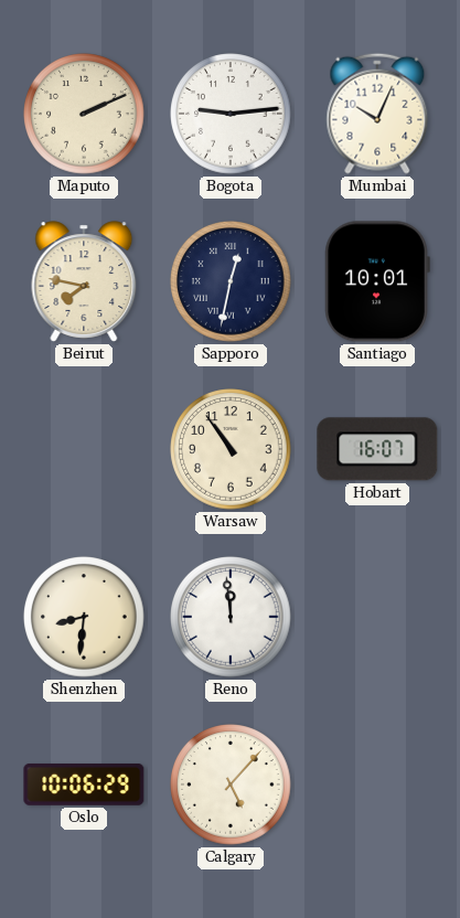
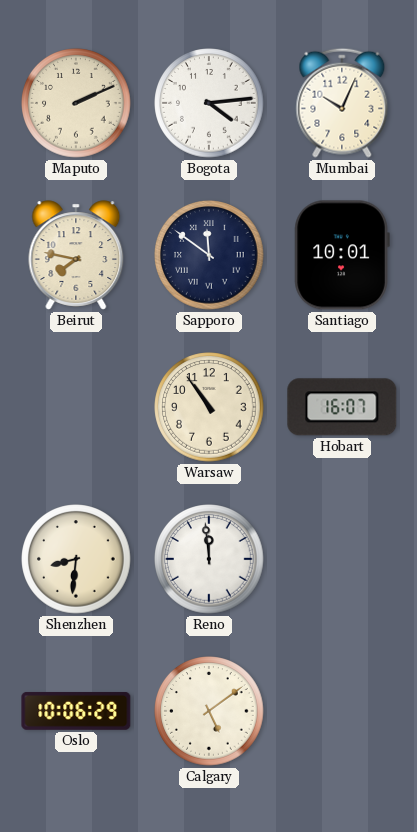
Bogota: 9:14 -> 4:14 (209, 103)
Sapporo: 12:32 -> 11:51 (209, 255)
Calgary: 5:07 -> 5:09 (209, 711)
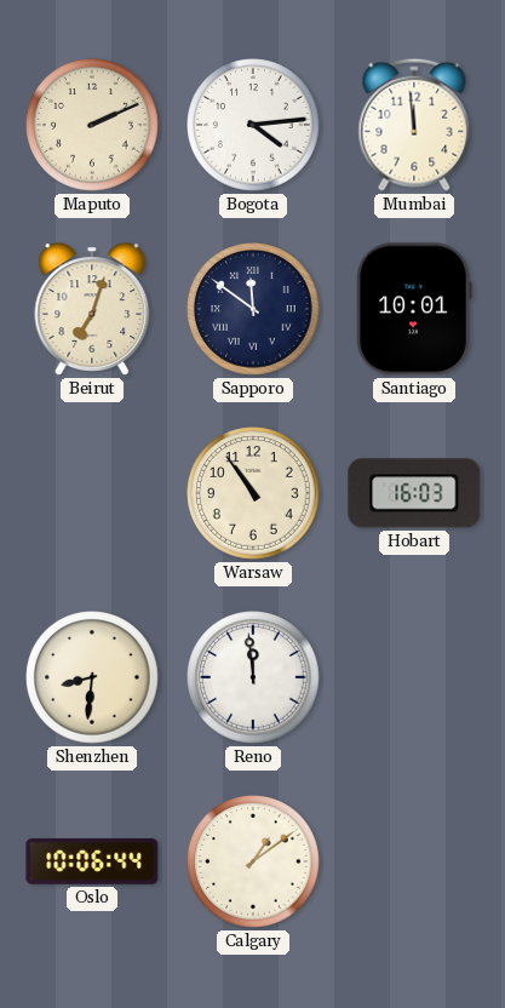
Mumbai: 10:04 -> 11:59 (414, 125)
Beirut: 7:47 -> 7:03 (92, 309)
Hobart: 16:07 -> 16:03 (414, 493)
Oslo: 10:06:29 -> 10:06:44 (92, 861)
Calgary: 5:09 -> 1:09 (253, 861)
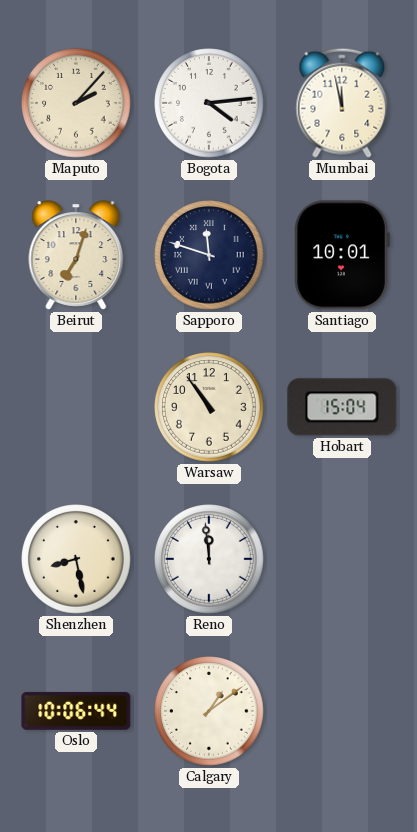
Maputo: 2:11 -> 2:07 (76, 103)
Mumbai: 11:59 -> 11:58 (342, 103)
Sapporo: 11:51 -> 11:48 (209, 255)
Hobart: 16:03 -> 15:04 (342, 407)
Shenzhen: 8:31 -> 8:28 (76, 559)
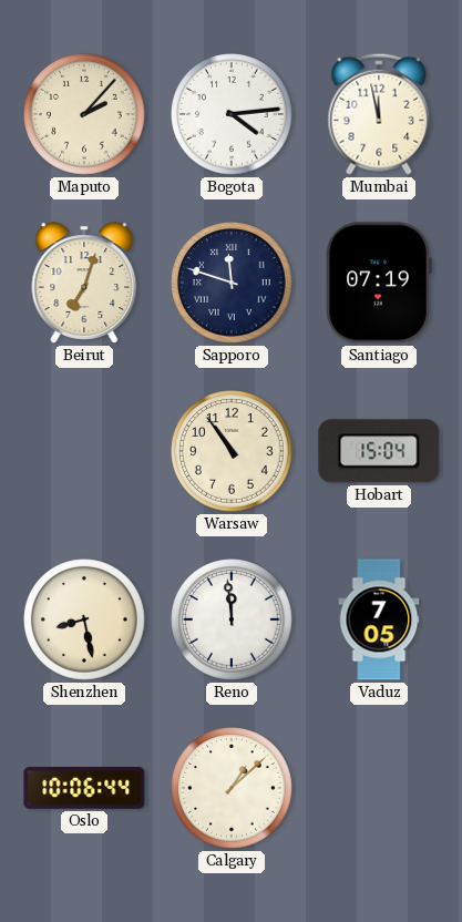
Santiago: 10:01 -> 07:19 (379, 283)
Vaduz: none -> 7:05 (379, 619)
Calgary: 1:09 -> 1:08 (232, 788)
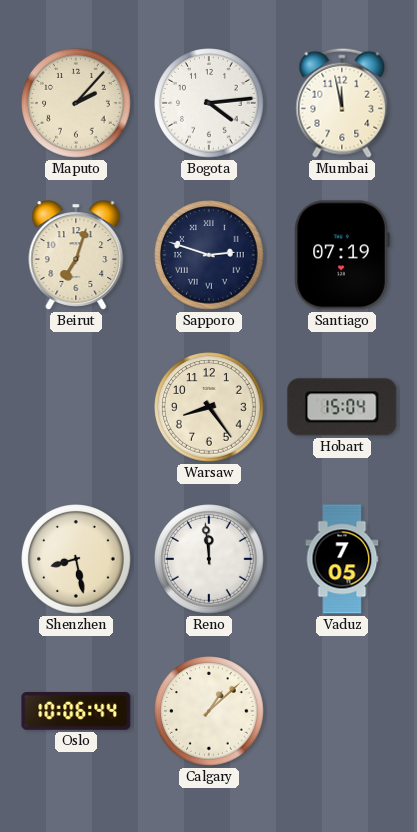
Sapporo: 11:48 -> 2:48 (209, 255)
Warsaw: 10:54 -> 8:24 (209, 407)
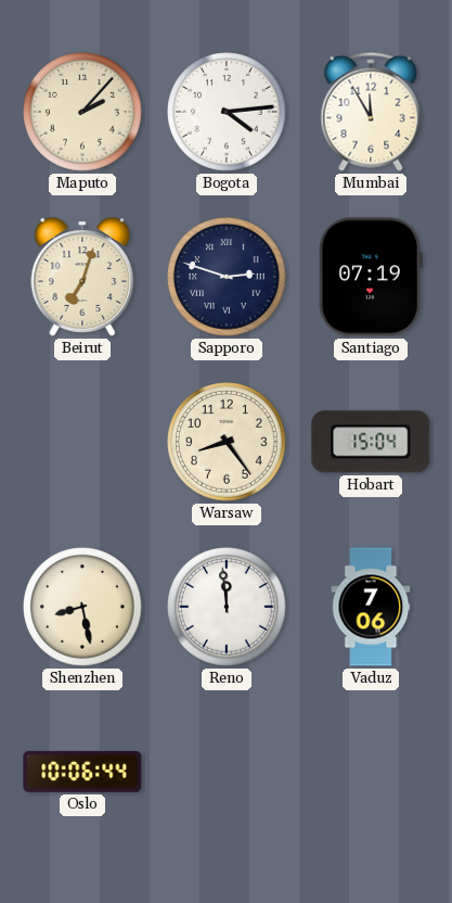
Mumbai: 11:58 -> 11:55 (371, 112)
Vaduz: 7:05 -> 7:06 (371, 607)
Calgary: 1:08 -> none (209, 711)
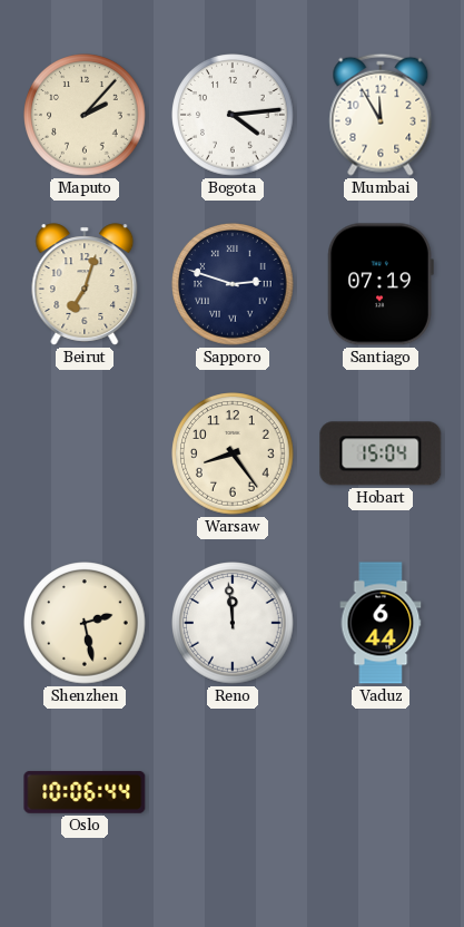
Shenzhen: 8:28 -> 2:28 (85, 623)
Vaduz: 7:06 -> 6:44 (381, 623)
